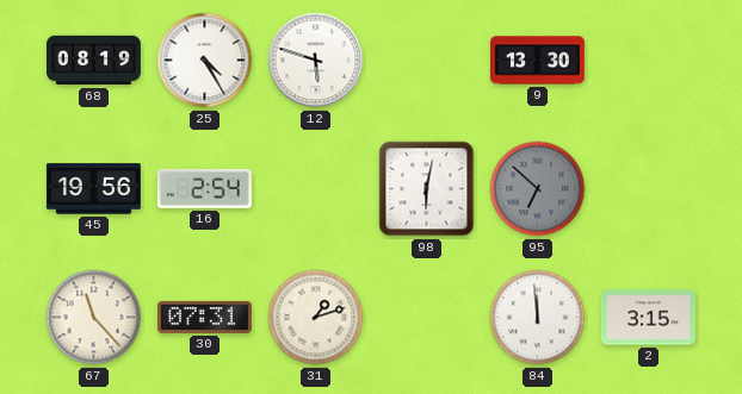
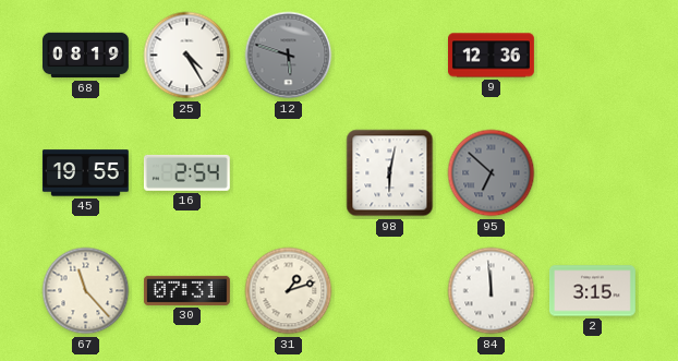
12 dial: white -> grey (289, 56)
9: 13:30 -> 12:36 (492, 56)
45: 19:56 -> 19:55 (85, 173)
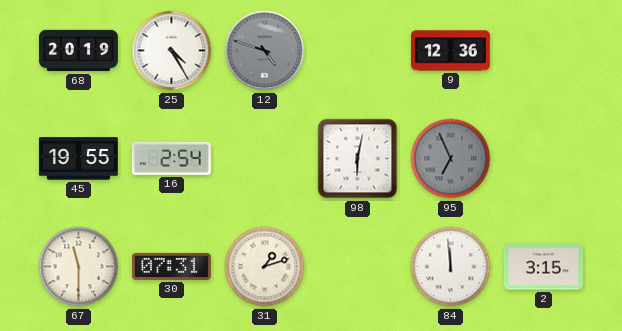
68: 08:19 -> 20:19 (79, 51)
12: 5:48 -> 4:48 (265, 51)
95: 6:52 -> 6:56 (451, 159)
67: 11:23 -> 11:30 (79, 267)
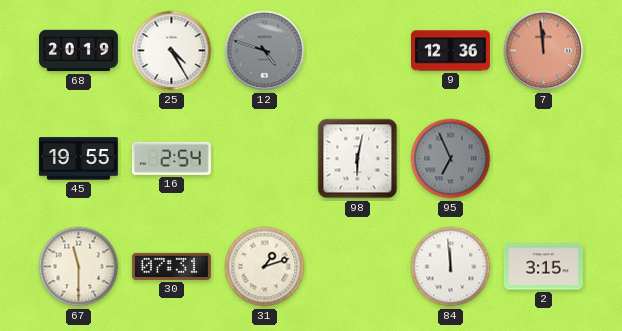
7: none -> 11:59 (544, 51)
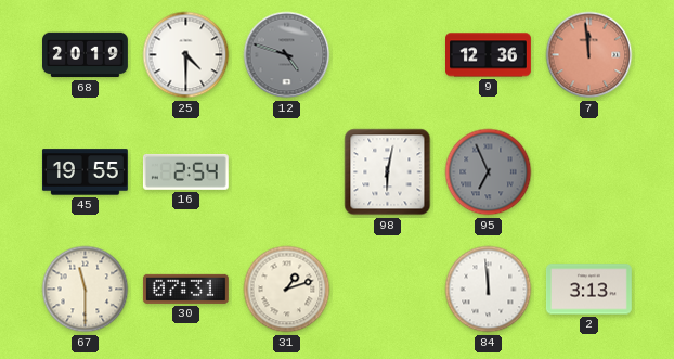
25: 4:25 -> 4:30 (186, 55)
2: 3:15 -> 3:13 (588, 290)
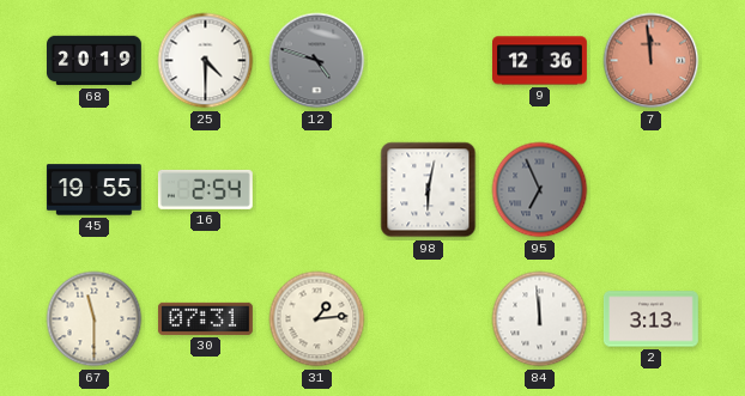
31: 1:12 -> 1:14 (317, 319)
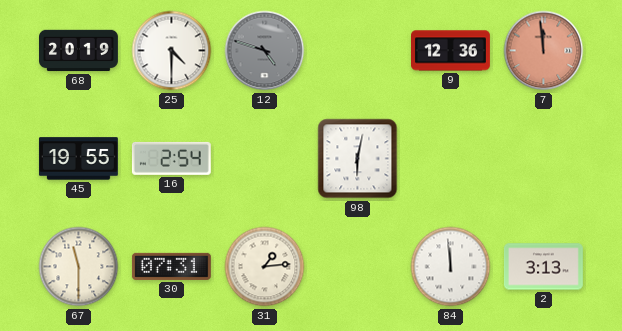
95: 6:56 -> none (540, 190)
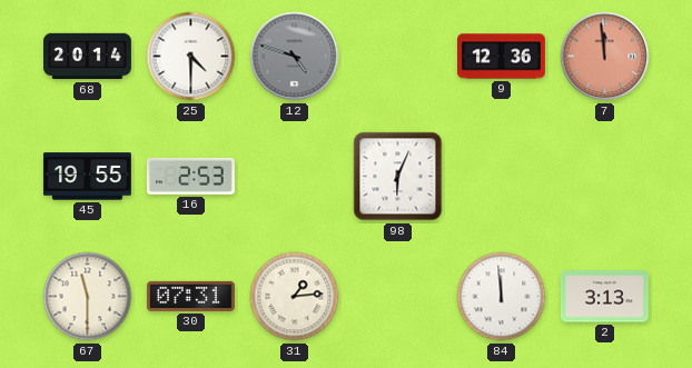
68: 20:19 -> 20:14 (88, 57)
16: 2:54 -> 2:53 (190, 176)
98: 6:02 -> 6:04 (398, 177)
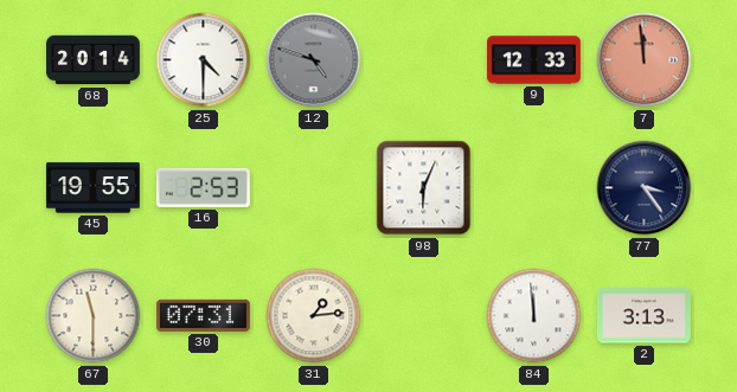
9: 12:36 -> 12:33 (534, 60)
77: none -> 3:24 (645, 188)
